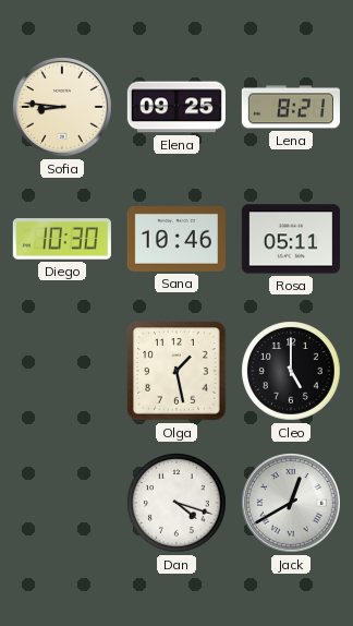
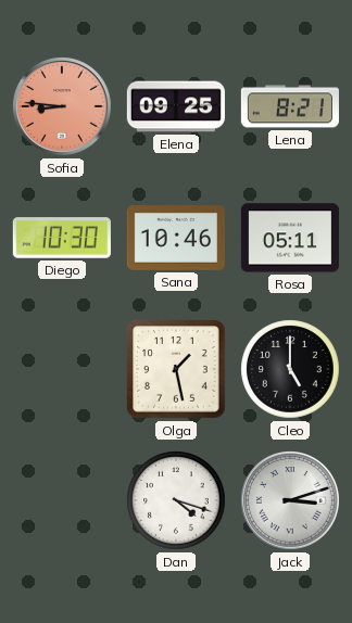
Sofia dial: cream -> salmon (63, 107)
Jack: 12:40 -> 3:12 (291, 501)
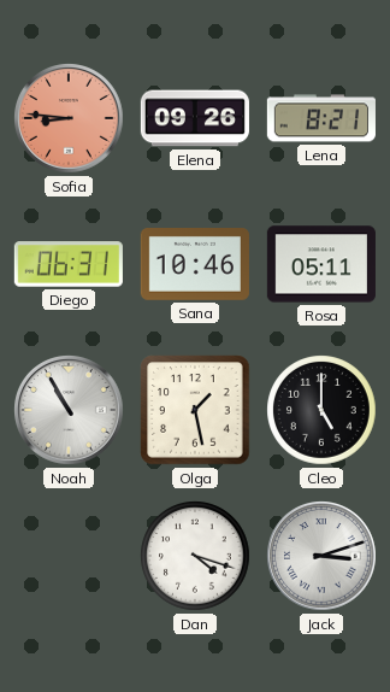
Elena: 09:25 -> 09:26 (194, 118)
Diego: 10:30 -> 06:31 (69, 264)
Noah: none -> 10:55 (70, 411)
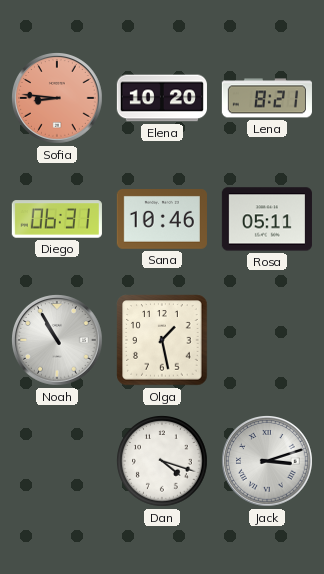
Elena: 09:26 -> 10:20 (161, 98)
Cleo: 5:00 -> none (321, 410)
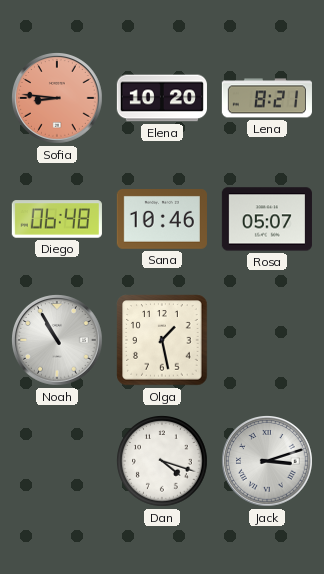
Diego: 06:31 -> 06:48 (57, 219)
Rosa: 05:11 -> 05:07 (267, 219)
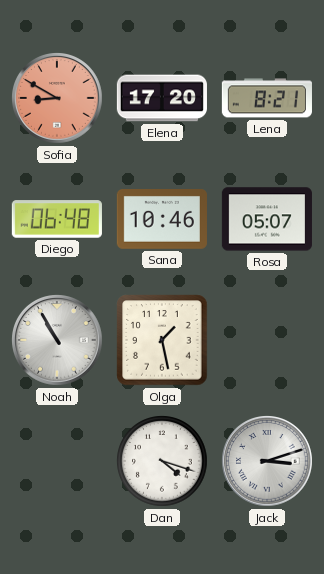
Sofia: 8:46 -> 8:50 (58, 99)
Elena: 10:20 -> 17:20 (161, 98)
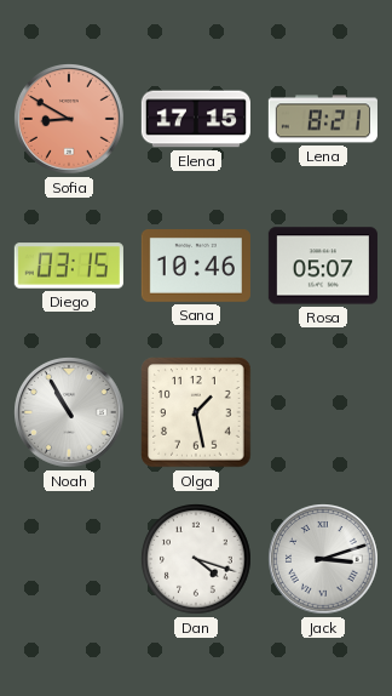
Elena: 17:20 -> 17:15 (195, 119)
Diego: 06:48 -> 03:15 (69, 266)
